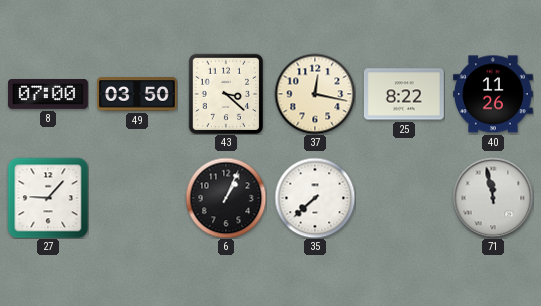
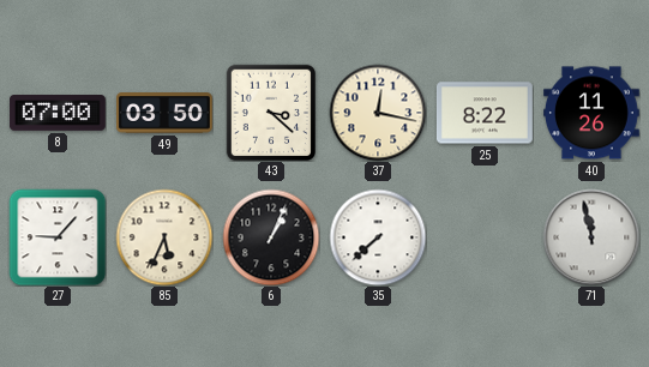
85: none -> 5:34 (164, 237)
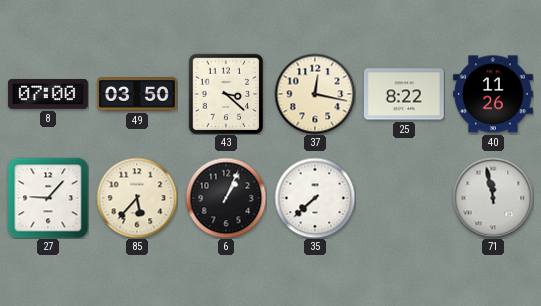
85: 5:34 -> 5:37 (137, 198)
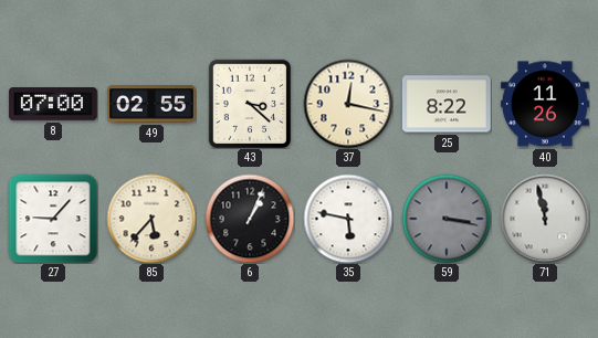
49: 03:50 -> 02:55 (153, 104)
35: 7:38 -> 5:47 (348, 219)
59: none -> 3:17 (447, 219)
